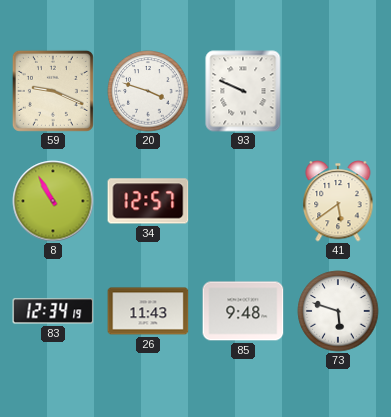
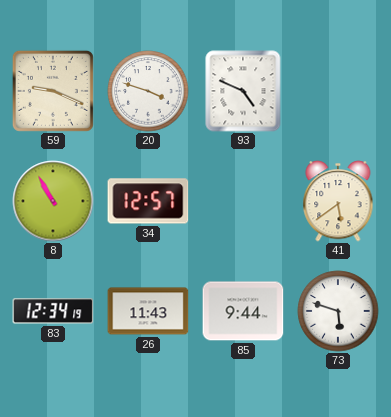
93: 9:49 -> 4:49 (243, 91)
85: 9:48 -> 9:44 (243, 311)
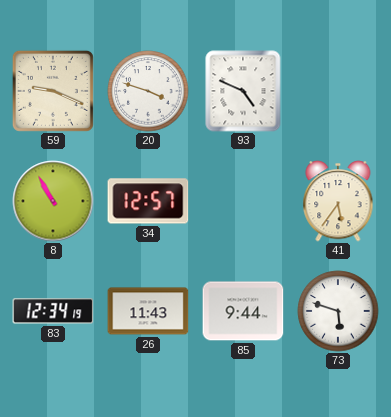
41: 5:39 -> 5:36 (338, 201)
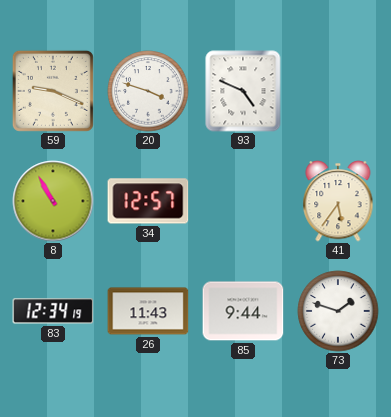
73: 5:48 -> 1:48 (338, 311)
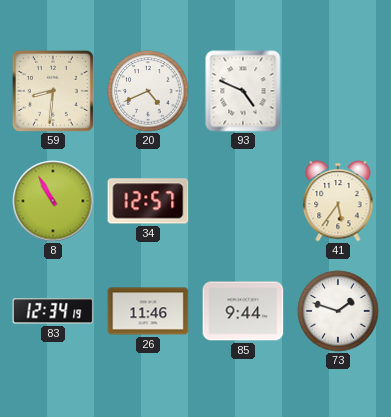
59: 9:19 -> 8:31 (53, 91)
20: 3:48 -> 4:41 (148, 91)
26: 11:43 -> 11:46 (148, 311)
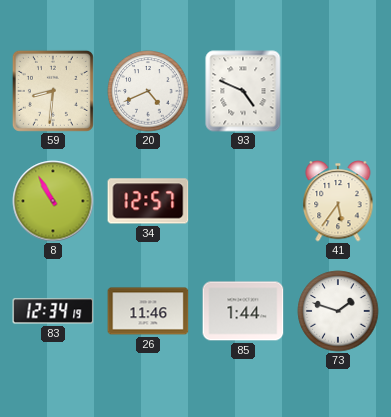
85: 9:44 -> 1:44 (243, 311)
